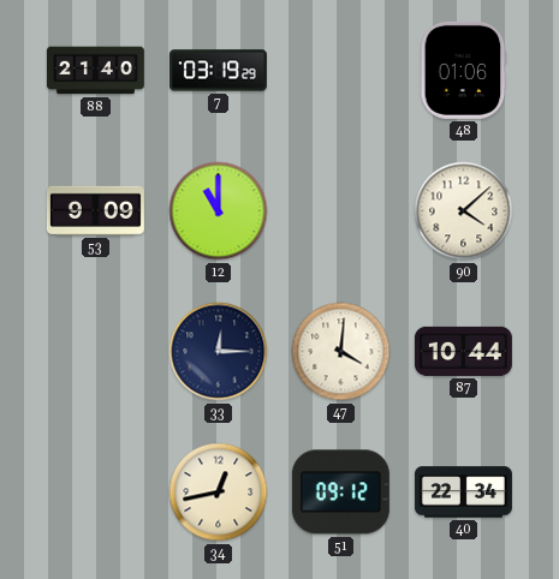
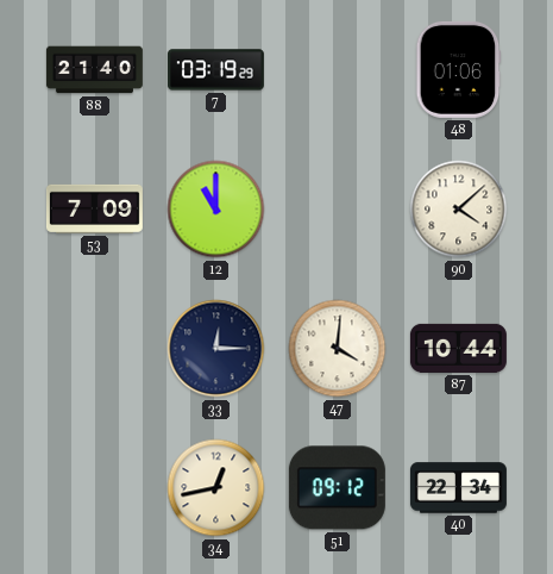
53: 9:09 -> 7:09 (94, 208)
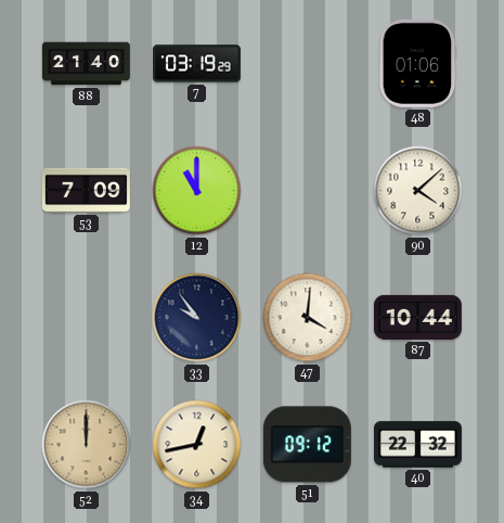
33: 12:15 -> 9:54 (197, 318)
52: none -> 12:00 (87, 445)
40: 22:34 -> 22:32 (417, 445)
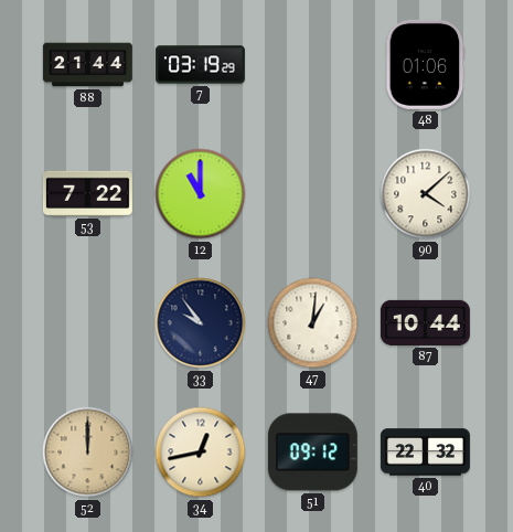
88: 21:40 -> 21:44 (87, 65)
53: 7:09 -> 7:22 (87, 193)
47: 4:01 -> 1:01 (313, 323)
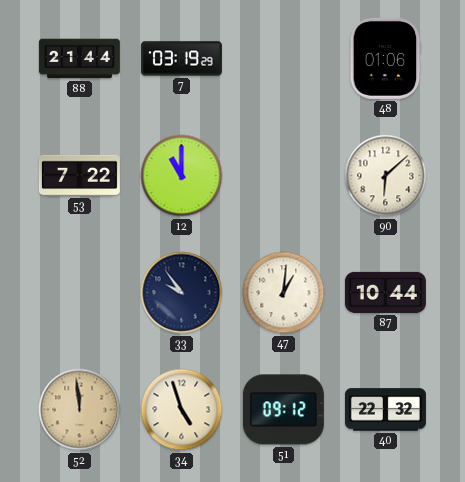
90: 4:08 -> 6:08 (386, 176)
52: 12:00 -> 11:59 (80, 410)
34: 12:43 -> 4:57 (182, 410)
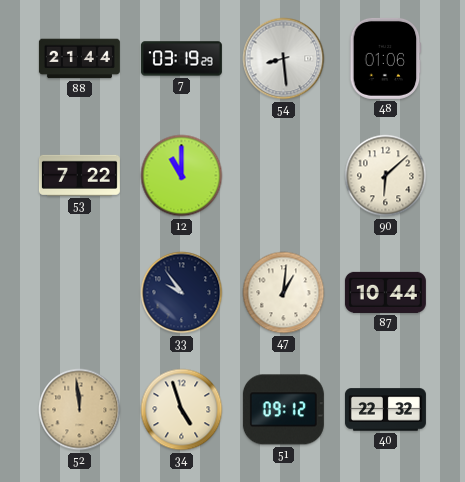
54: none -> 8:29 (284, 59)
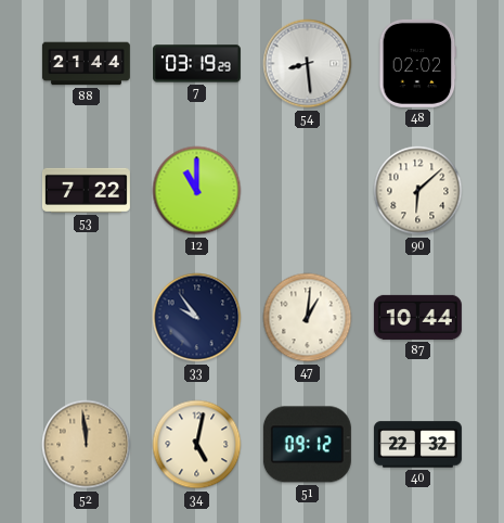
48: 01:06 -> 02:02 (418, 63)
34: 4:57 -> 5:02 (197, 445)
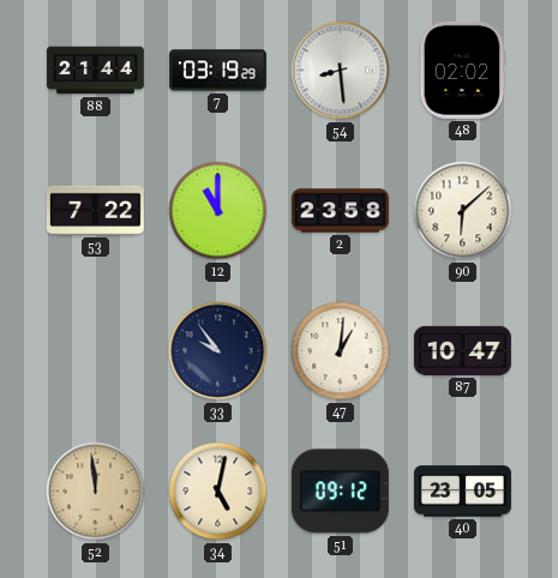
2: none -> 23:58 (340, 211)
87: 10:44 -> 10:47 (462, 350)
40: 22:32 -> 23:05 (462, 492)
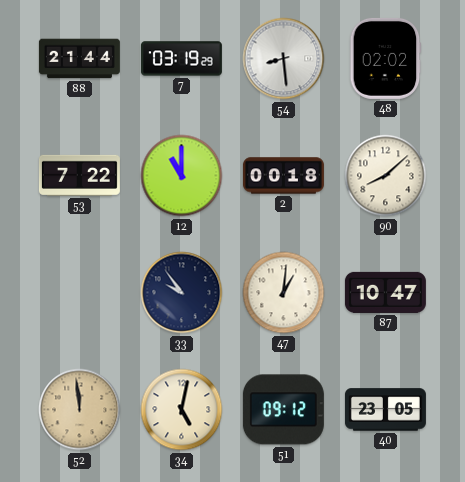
2: 23:58 -> 00:18 (283, 176)
90: 6:08 -> 8:08 (386, 176)
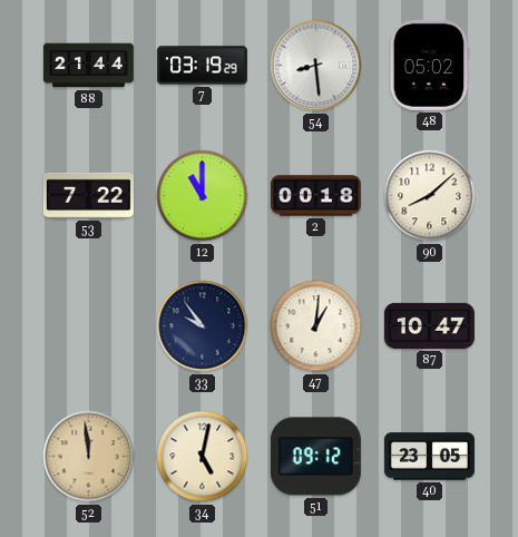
48: 02:02 -> 05:02 (430, 65)
